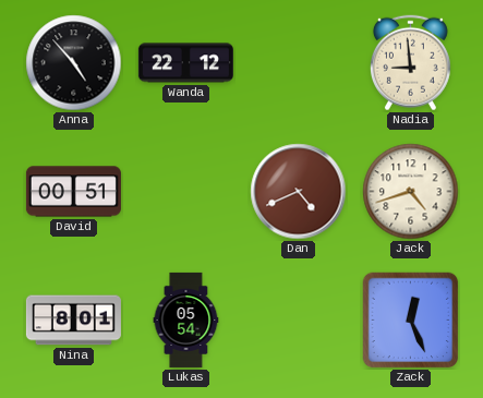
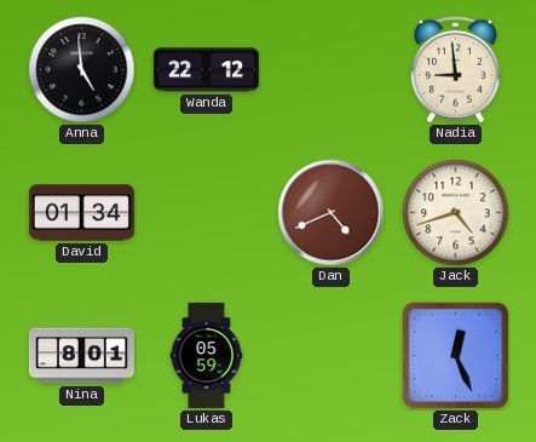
Anna: 4:53 -> 4:59 (82, 70)
David: 00:51 -> 01:34 (81, 213)
Lukas: 05:54 -> 05:59 (207, 355)
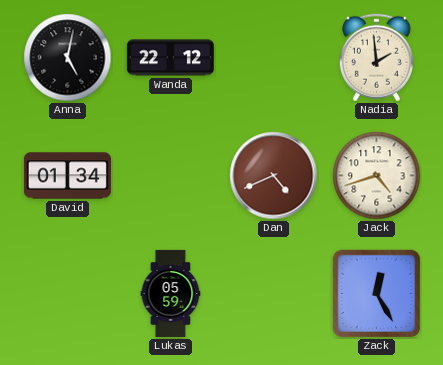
Anna: 4:59 -> 5:02 (68, 58)
Nadia: 8:59 -> 1:59 (376, 58)
Nina: 8:01 -> none (81, 356)
Zack: 12:26 -> 12:25 (377, 294)
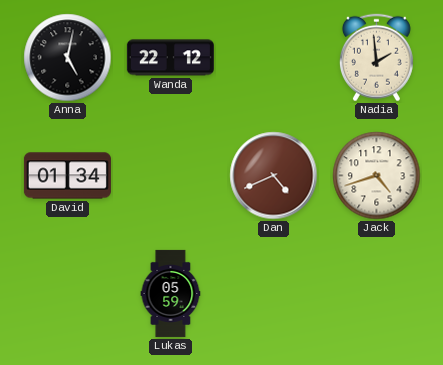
Zack: 12:25 -> none (377, 294)
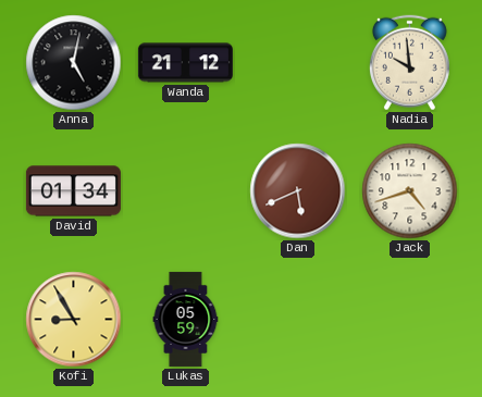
Wanda: 22:12 -> 21:12 (185, 63)
Nadia: 1:59 -> 9:59 (409, 63)
Dan: 4:41 -> 5:41 (298, 191)
Kofi: none -> 8:55 (74, 320)
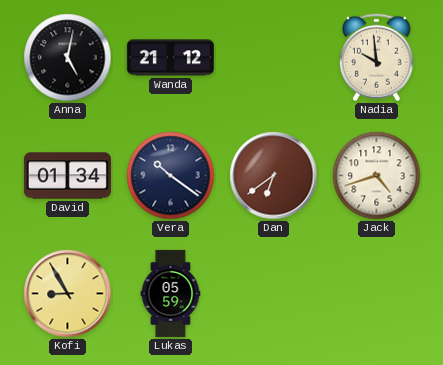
Vera: none -> 10:21 (171, 176)
Dan: 5:41 -> 6:39 (274, 176)
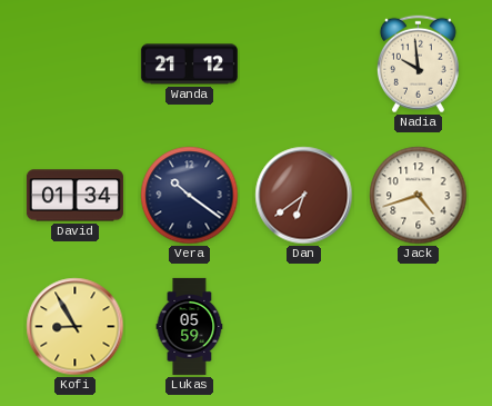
Anna: 5:02 -> none (68, 58)
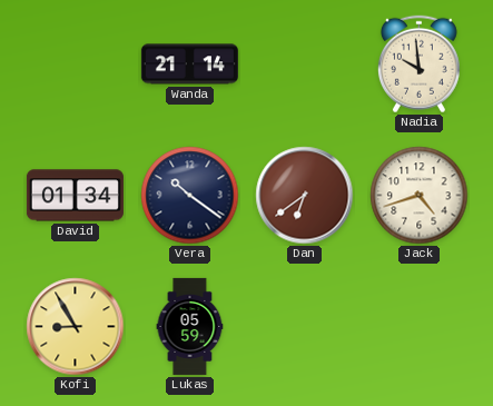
Wanda: 21:12 -> 21:14 (189, 65)
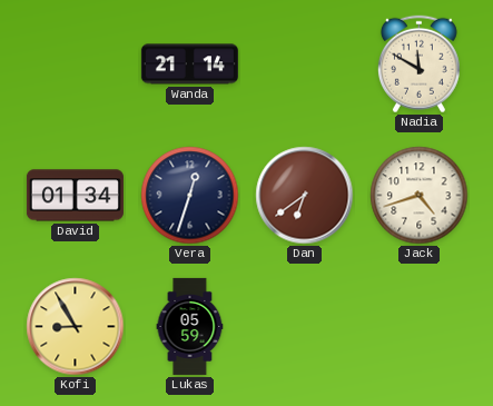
Nadia: 9:59 -> 11:50 (418, 65)
Vera: 10:21 -> 12:33 (190, 196)
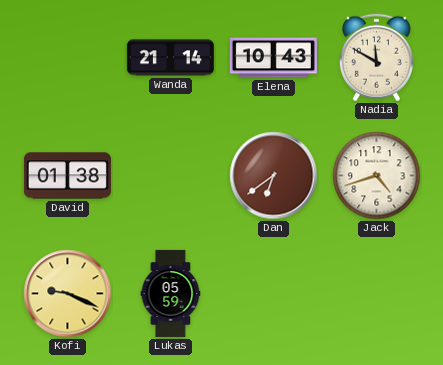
Elena: none -> 10:43 (273, 58)
David: 01:34 -> 01:38 (67, 176)
Vera: 12:33 -> none (190, 196)
Kofi: 8:55 -> 9:19 (68, 294)
